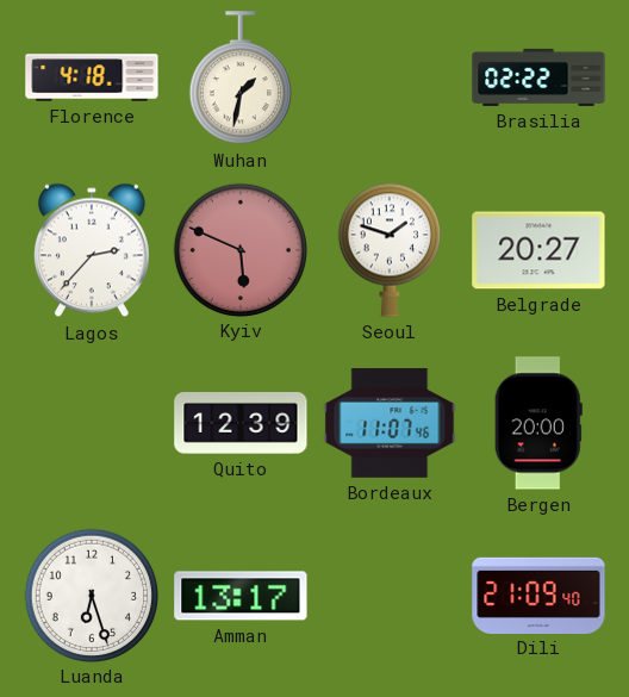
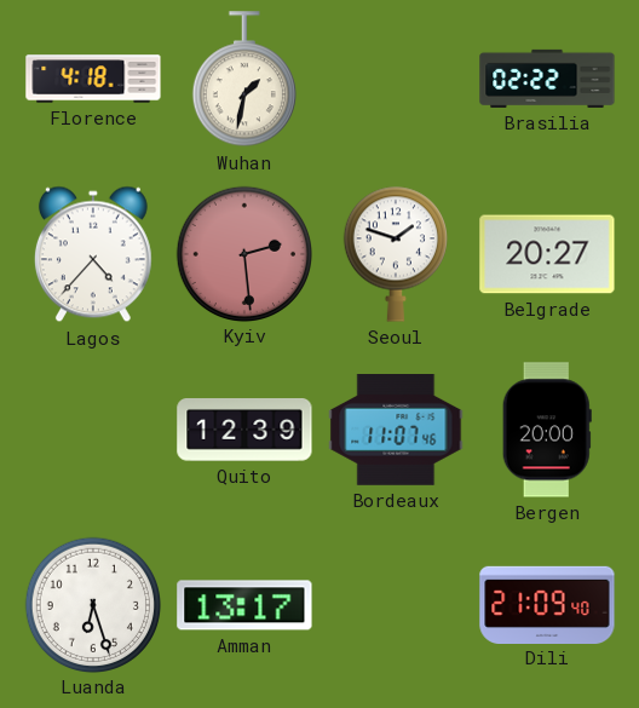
Lagos: 2:37 -> 4:37 (93, 254)
Kyiv: 5:49 -> 2:29 (243, 253)
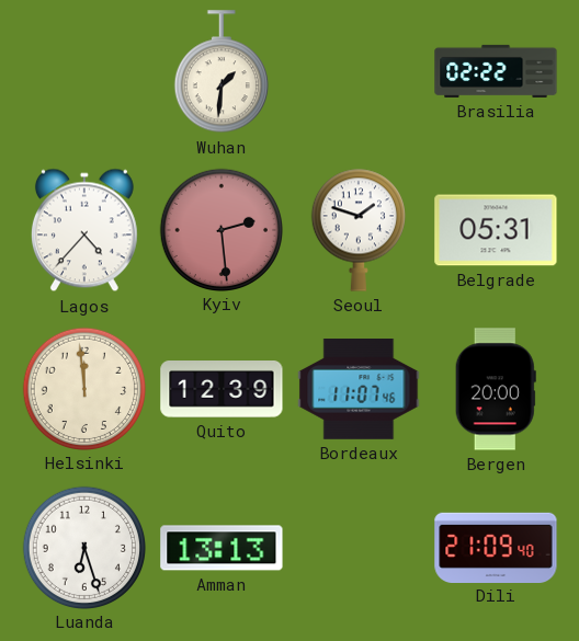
Florence: 4:18 -> none (93, 79)
Wuhan: 1:32 -> 1:31 (222, 72)
Belgrade: 20:27 -> 05:31 (496, 230)
Helsinki: none -> 11:59 (83, 388)
Amman: 13:17 -> 13:13 (222, 548)
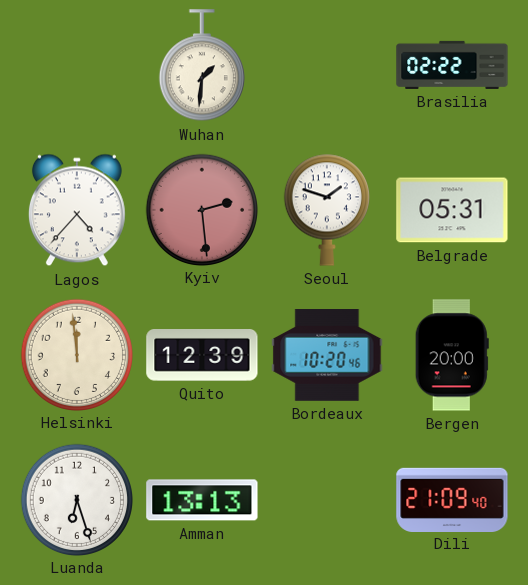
Bordeaux: 11:07 -> 10:20 (327, 356)
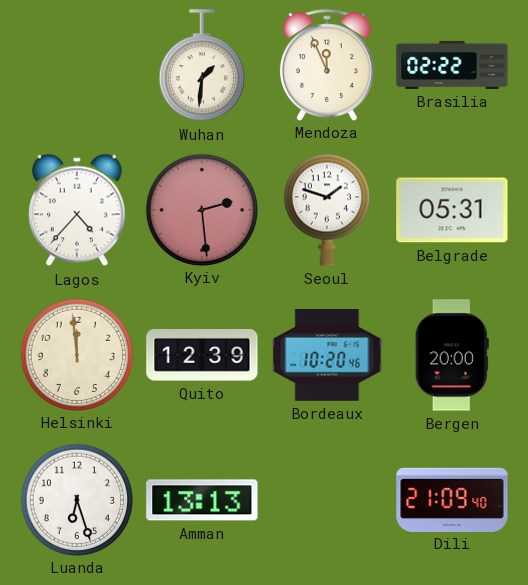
Mendoza: none -> 11:56 (327, 65)
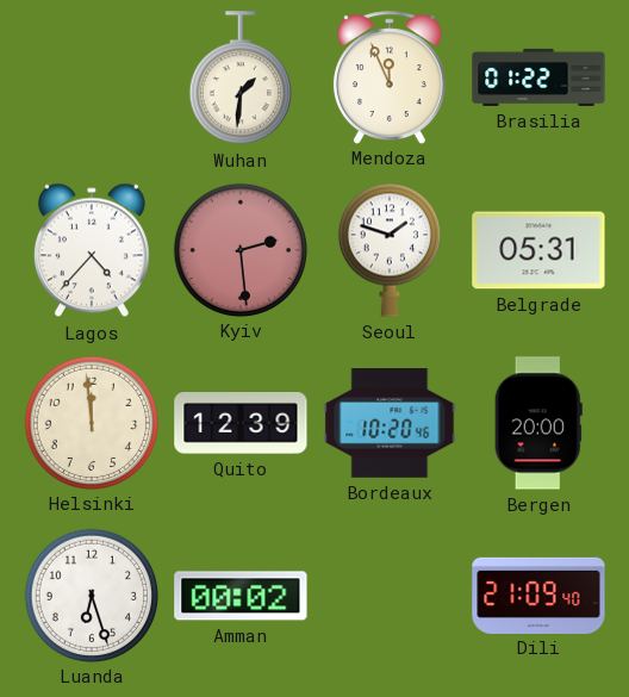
Brasilia: 02:22 -> 01:22 (538, 77)
Amman: 13:13 -> 00:02 (241, 596)
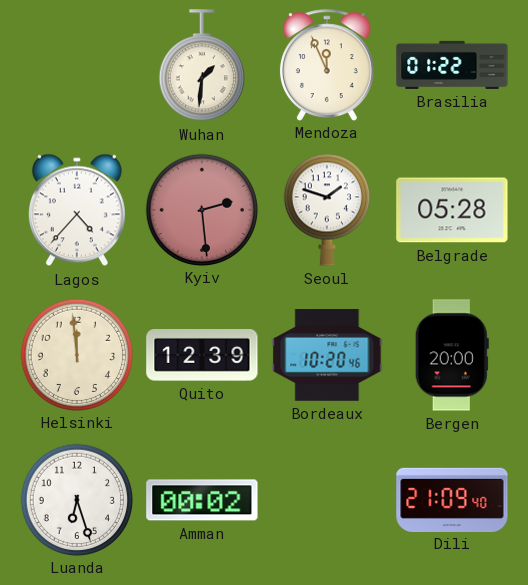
Belgrade: 05:31 -> 05:28 (452, 210)
